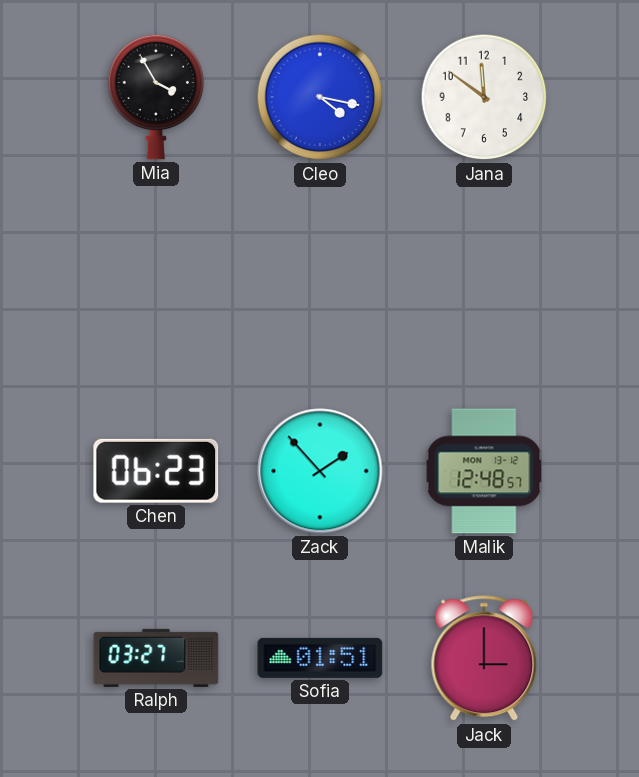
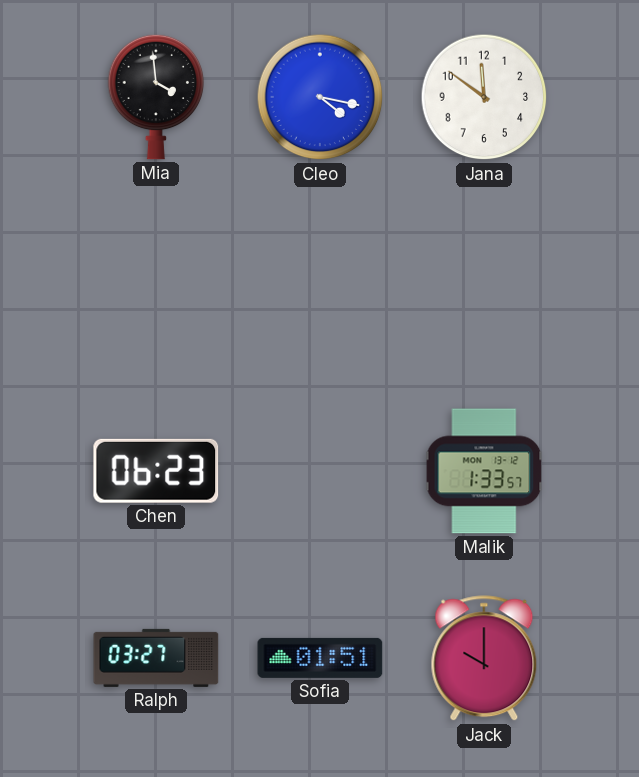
Mia: 3:55 -> 3:59 (156, 97)
Zack: 1:53 -> none (320, 471)
Malik: 12:48 -> 1:33 (484, 471)
Jack: 3:00 -> 10:00 (484, 659)
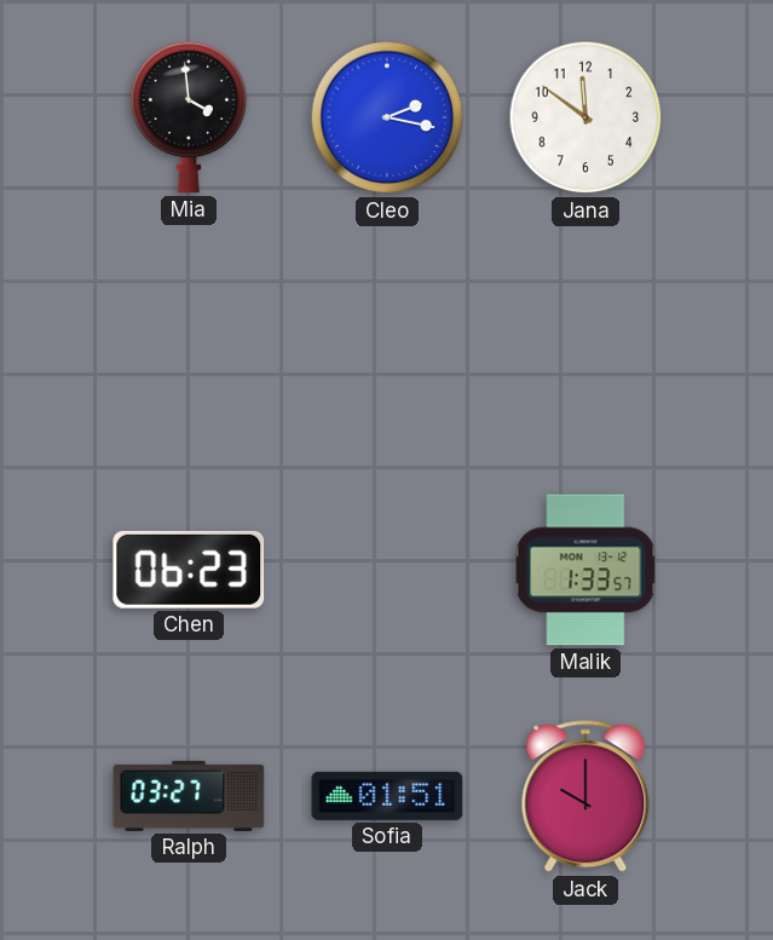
Cleo: 4:17 -> 2:17 (387, 117)
